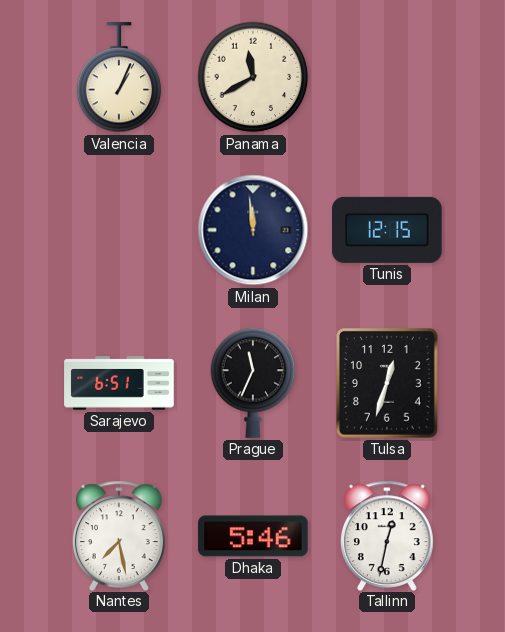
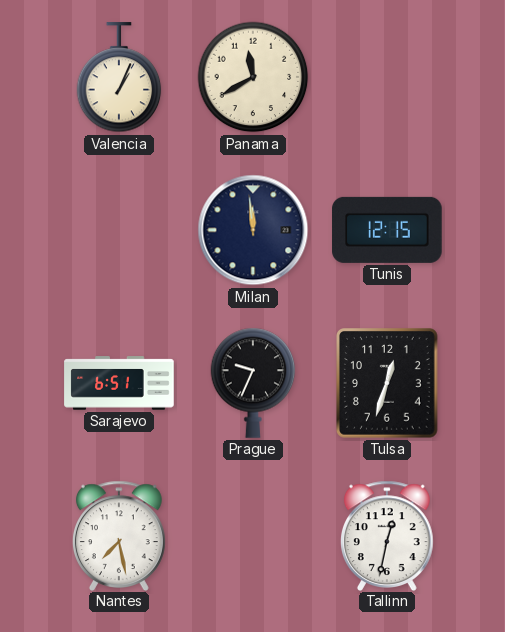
Prague: 11:34 -> 9:34 (253, 383)
Dhaka: 5:46 -> none (253, 536)
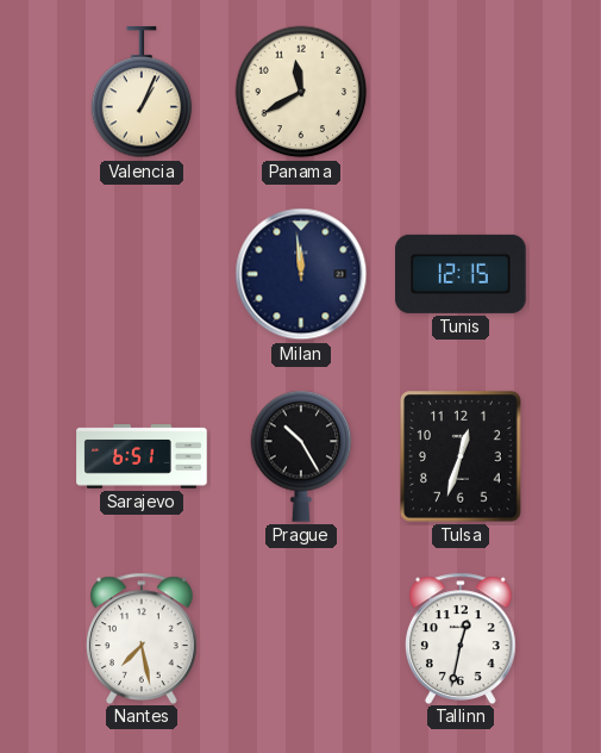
Prague: 9:34 -> 10:25 (301, 456)
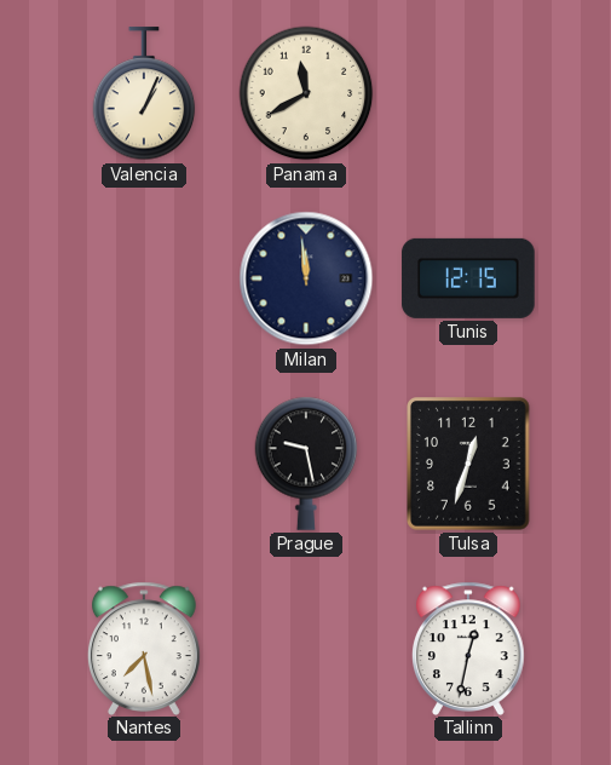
Sarajevo: 6:51 -> none (142, 456)
Prague: 10:25 -> 9:28 (306, 464)
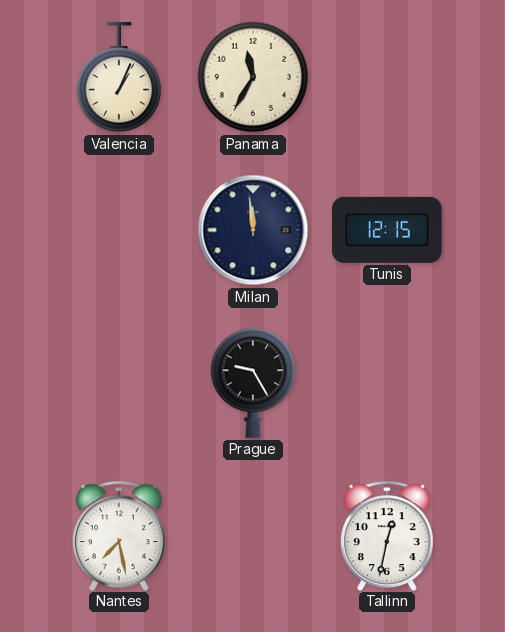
Panama: 11:40 -> 11:35 (253, 77)
Prague: 9:28 -> 9:25 (253, 383)
Tulsa: 12:33 -> none (469, 464)
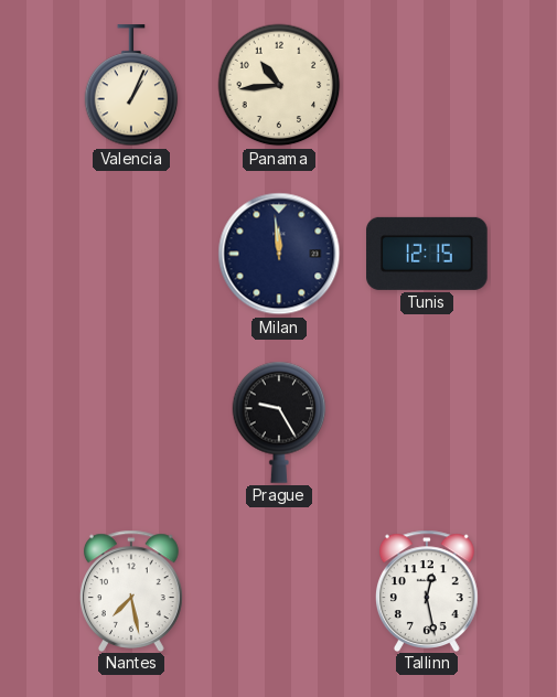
Panama: 11:35 -> 10:44 (279, 85)
Tallinn: 12:32 -> 12:28 (427, 590)
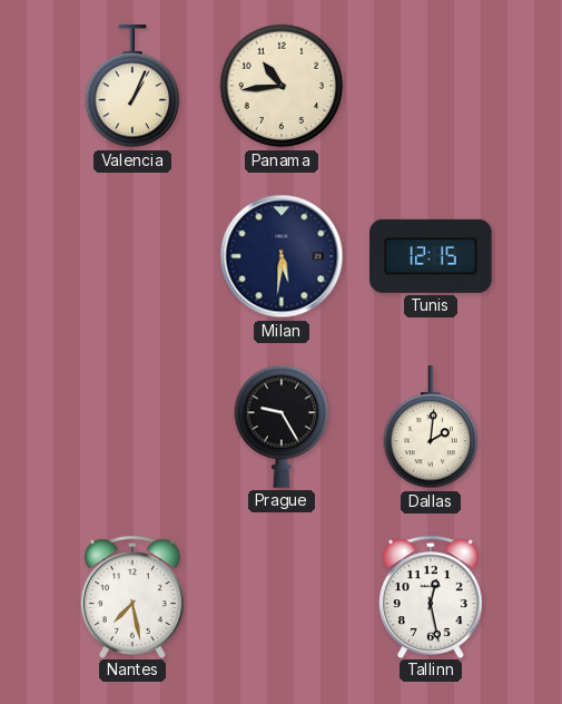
Milan: 11:59 -> 5:31 (282, 256)
Dallas: none -> 2:01 (431, 428)
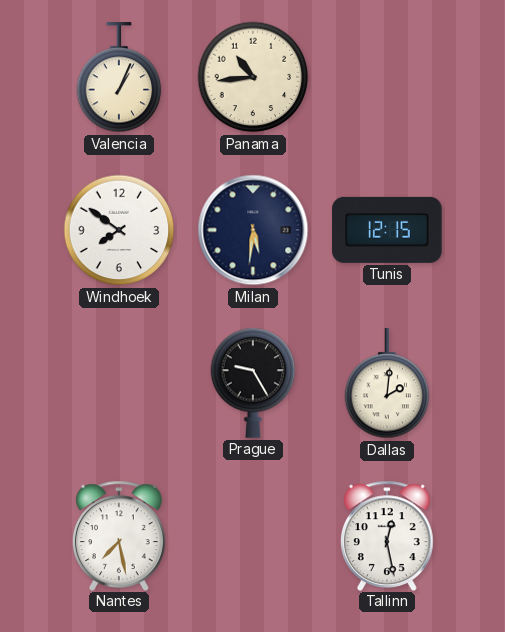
Windhoek: none -> 7:51 (119, 230)
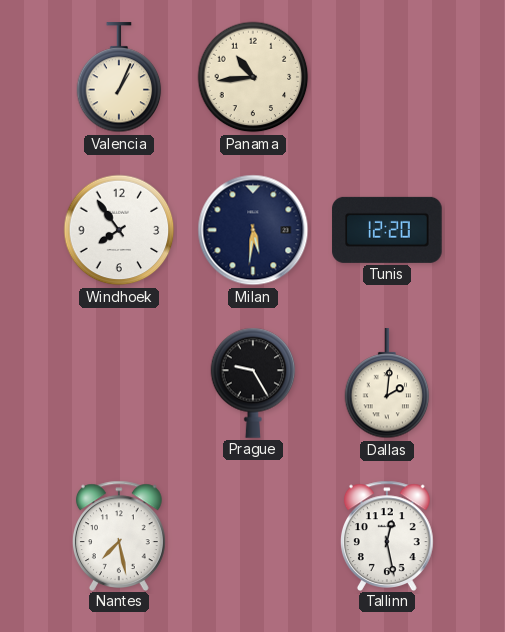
Windhoek: 7:51 -> 7:54 (119, 230)
Tunis: 12:15 -> 12:20 (387, 230)
